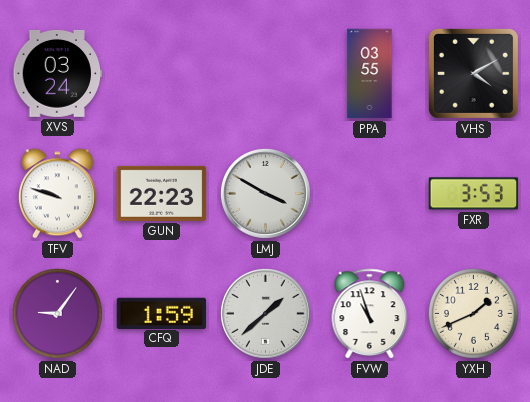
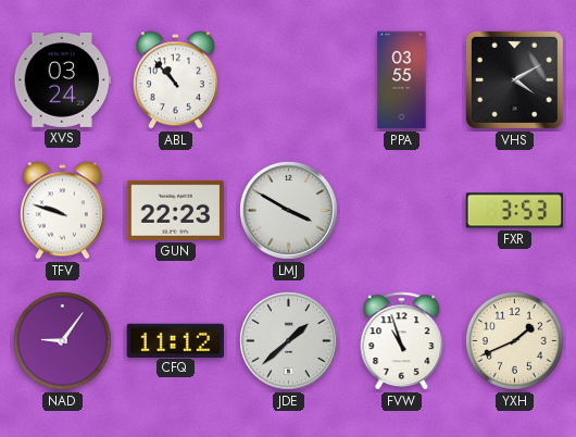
ABL: none -> 10:53 (175, 80)
CFQ: 1:59 -> 11:12 (176, 340)
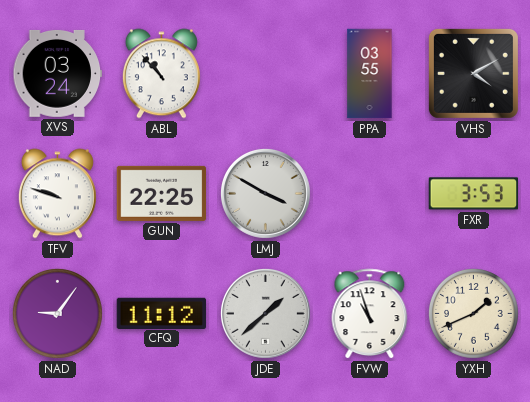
GUN: 22:23 -> 22:25 (162, 193)
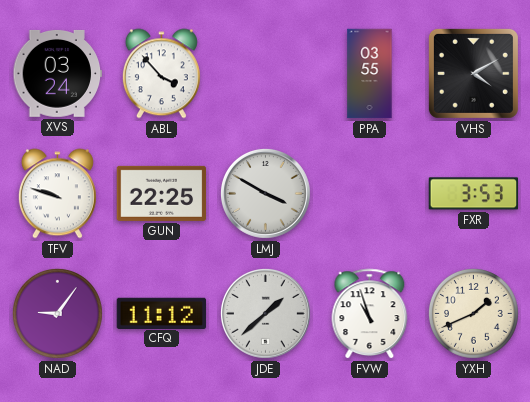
ABL: 10:53 -> 3:53 (161, 74)
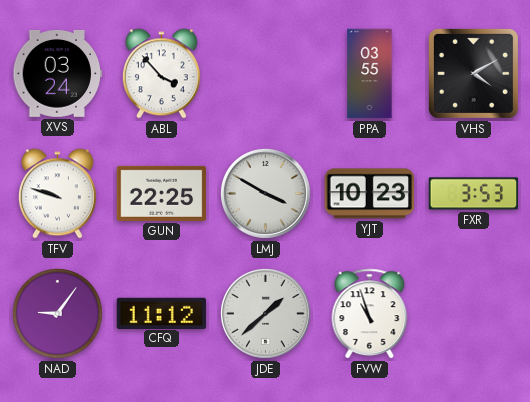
YJT: none -> 10:23 (370, 194)
YXH: 1:41 -> none (473, 313)
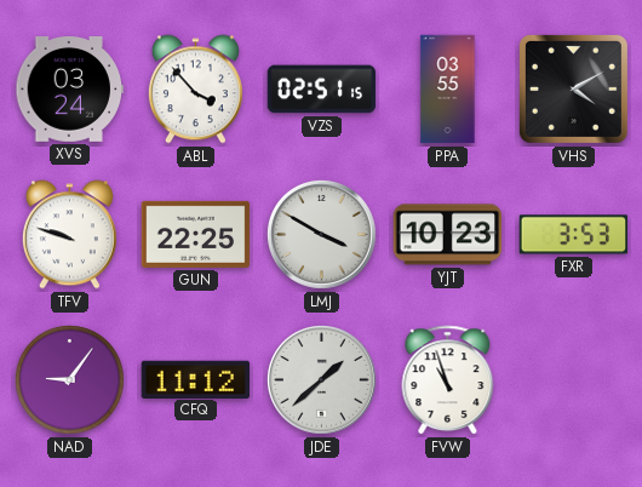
VZS: none -> 02:51 (322, 90)
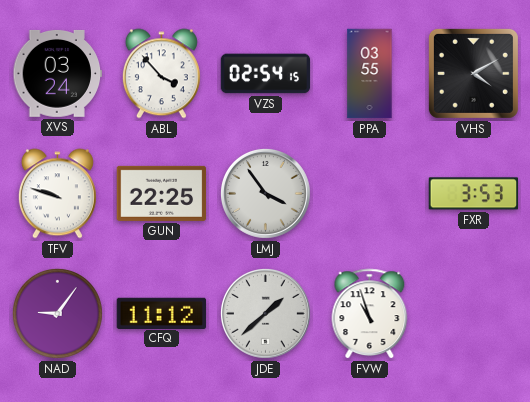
VZS: 02:51 -> 02:54 (266, 74)
LMJ: 3:50 -> 3:54 (265, 193)
YJT: 10:23 -> none (448, 235)
